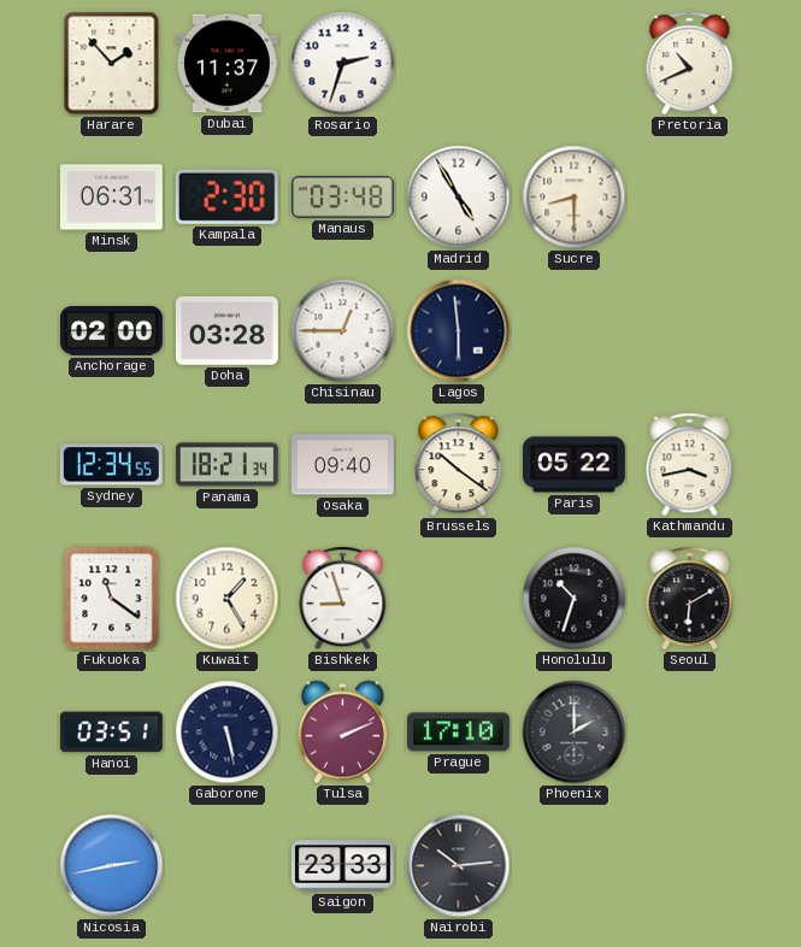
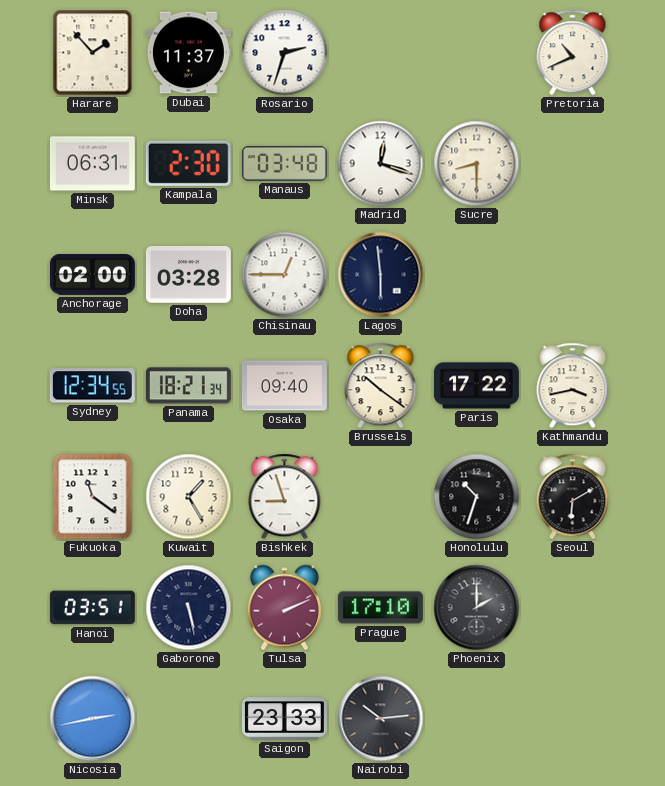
Madrid: 4:55 -> 12:18 (381, 164)
Paris: 05:22 -> 17:22 (476, 386)
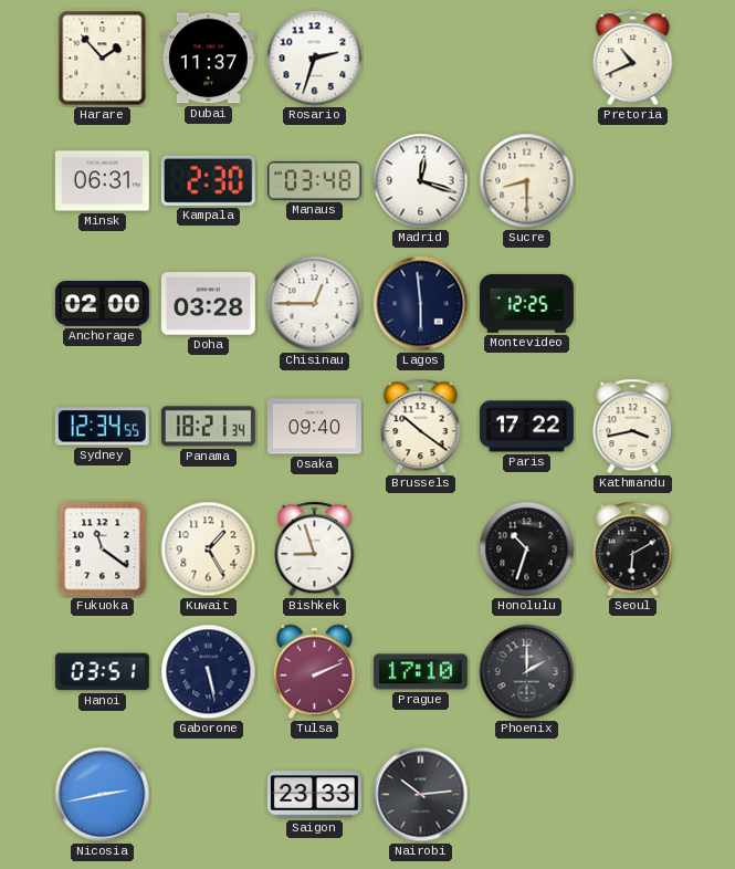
Montevideo: none -> 12:25 (526, 303)
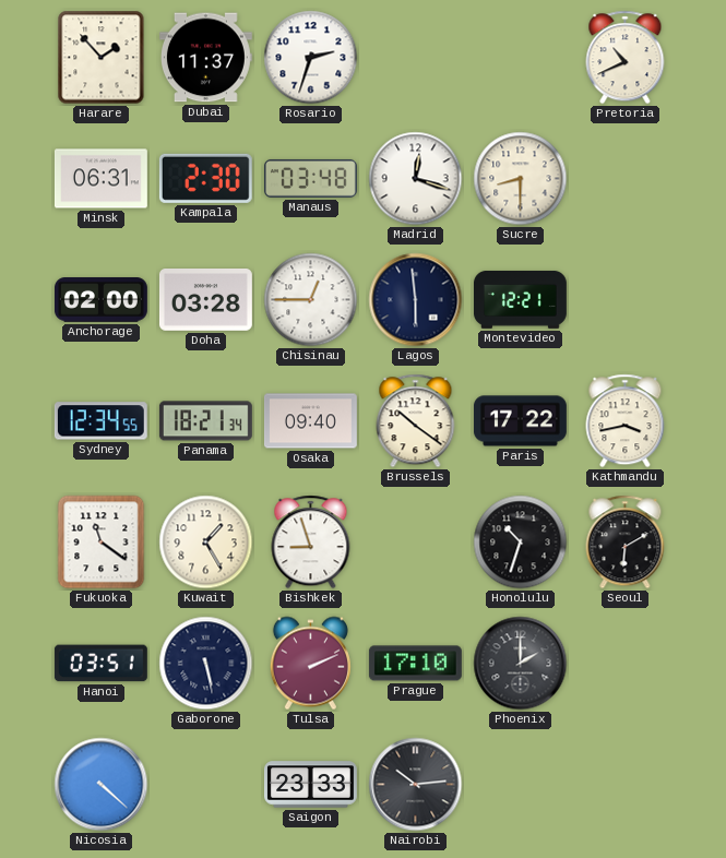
Montevideo: 12:25 -> 12:21 (520, 299)
Nicosia: 2:43 -> 4:22 (102, 785)
